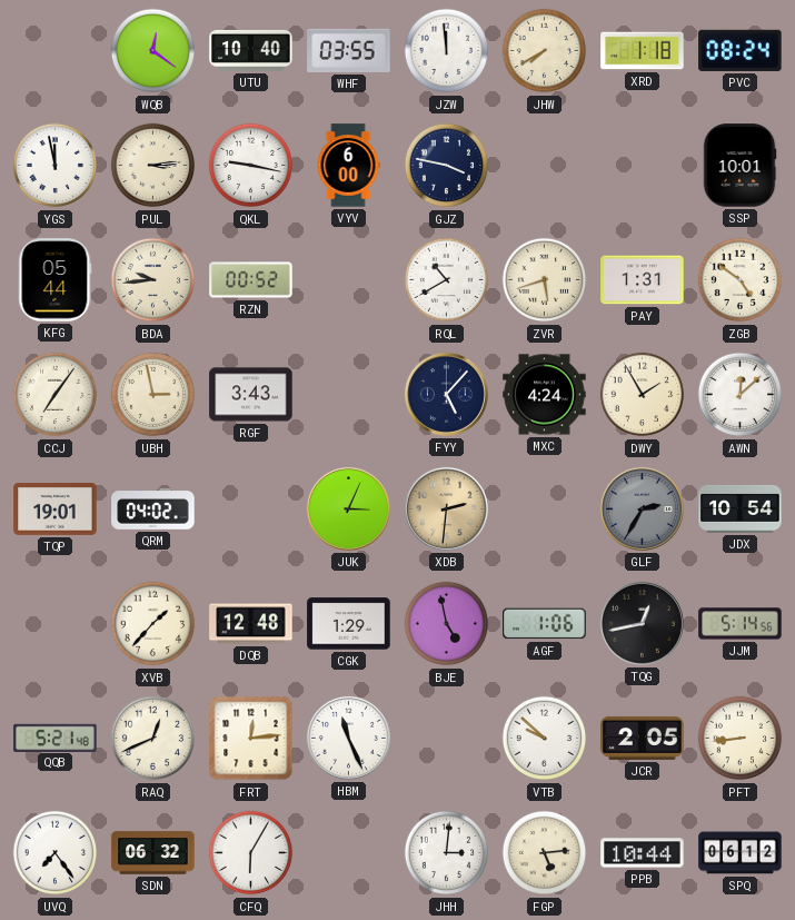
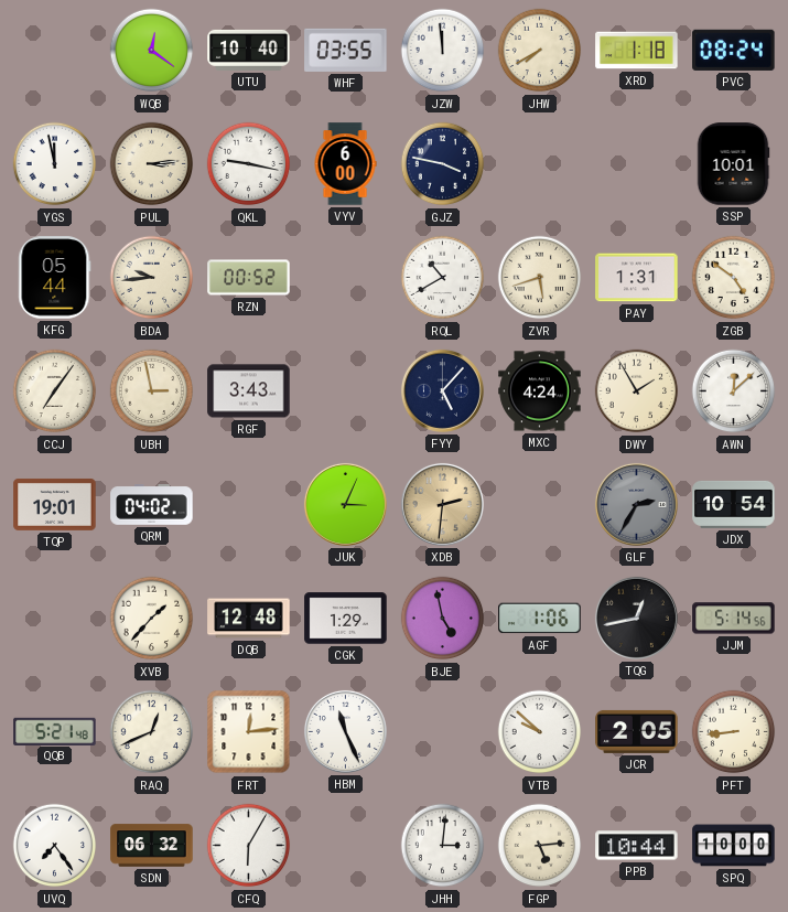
SPQ: 06:12 -> 10:00 (734, 846)
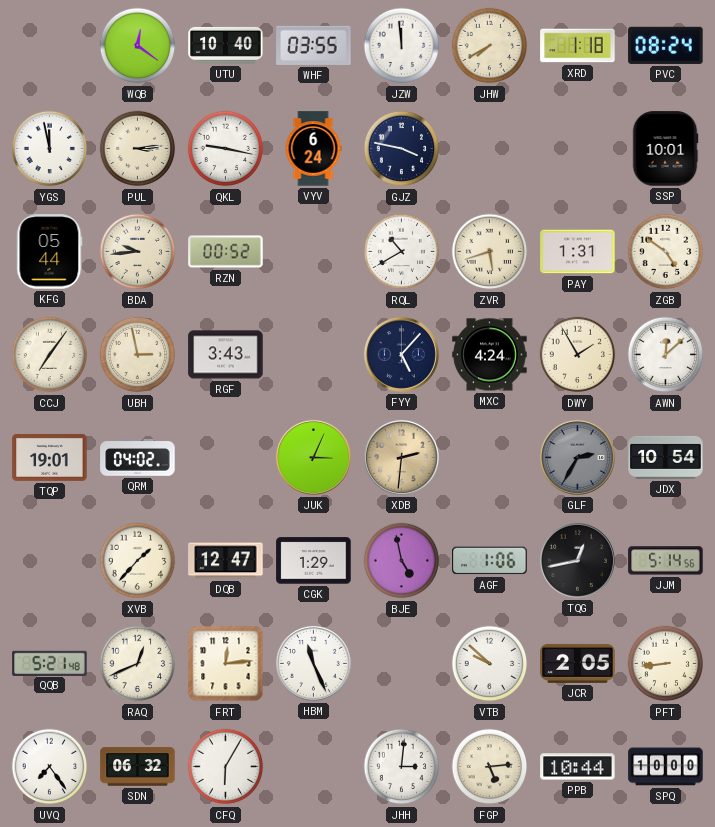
VYV: 6:00 -> 6:24 (313, 149)
DQB: 12:48 -> 12:47 (226, 561)
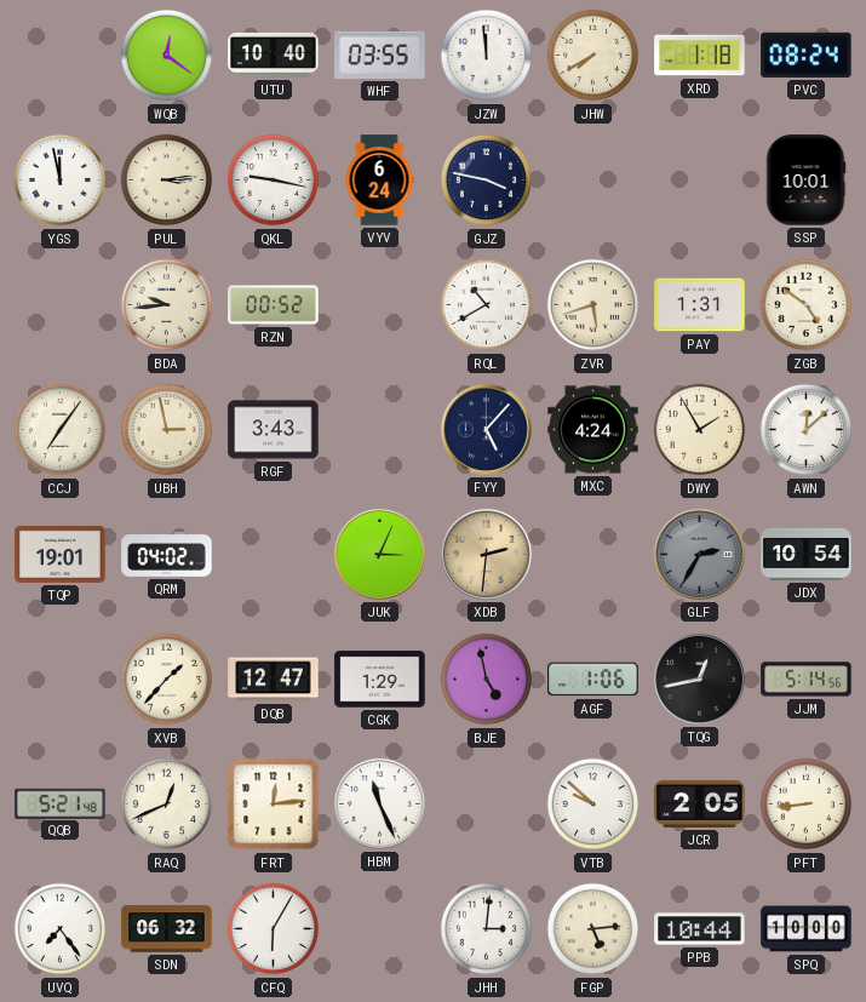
KFG: 05:44 -> none (50, 252)
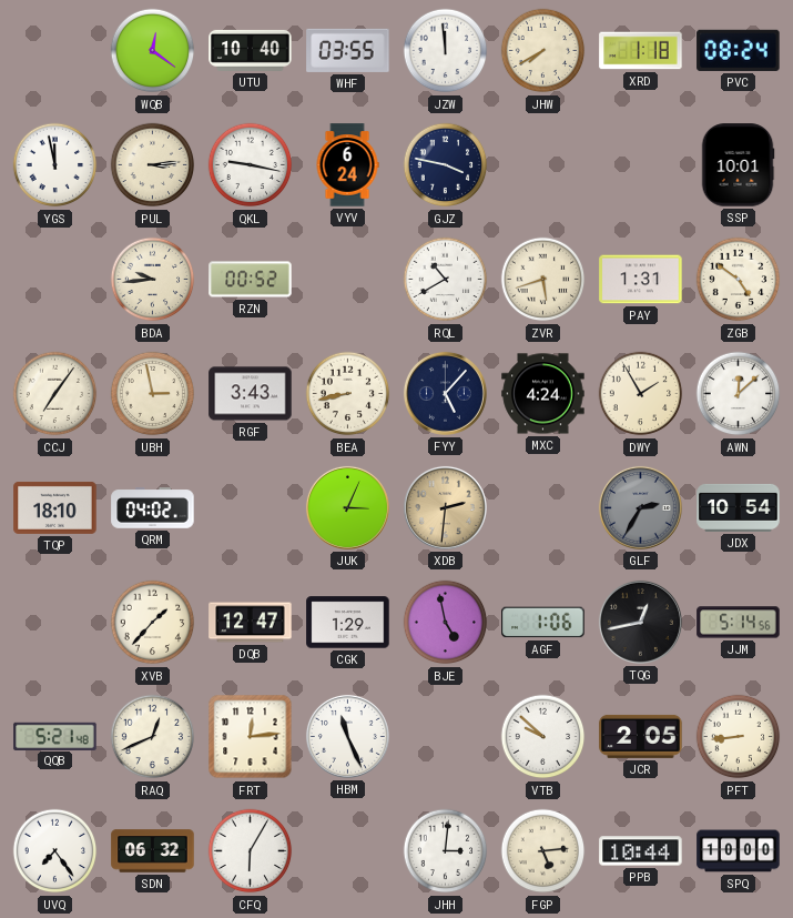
BEA: none -> 8:43 (348, 394)
TQP: 19:01 -> 18:10 (55, 507)
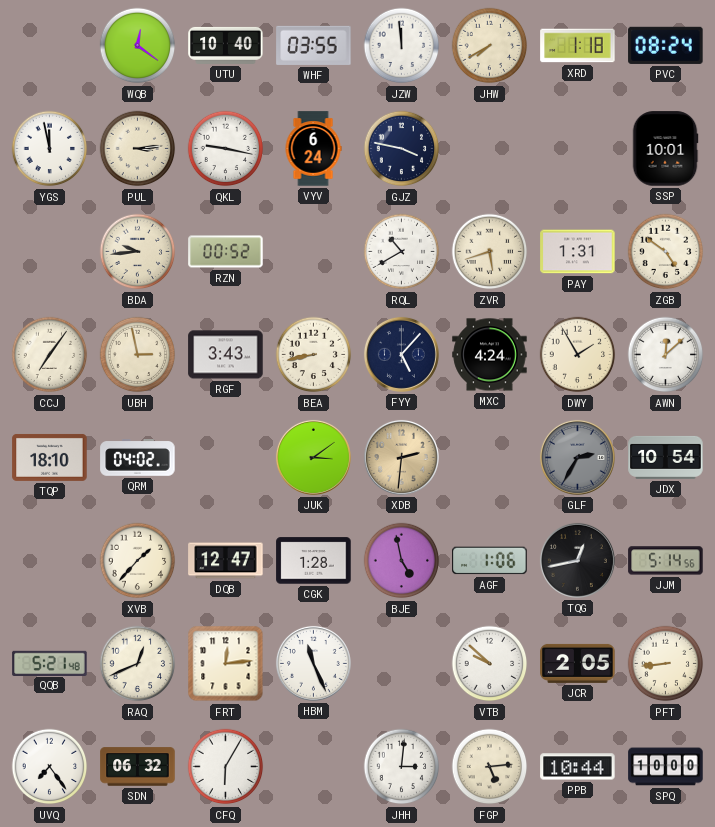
JUK: 3:04 -> 3:09 (313, 457)
CGK: 1:29 -> 1:28 (314, 561)
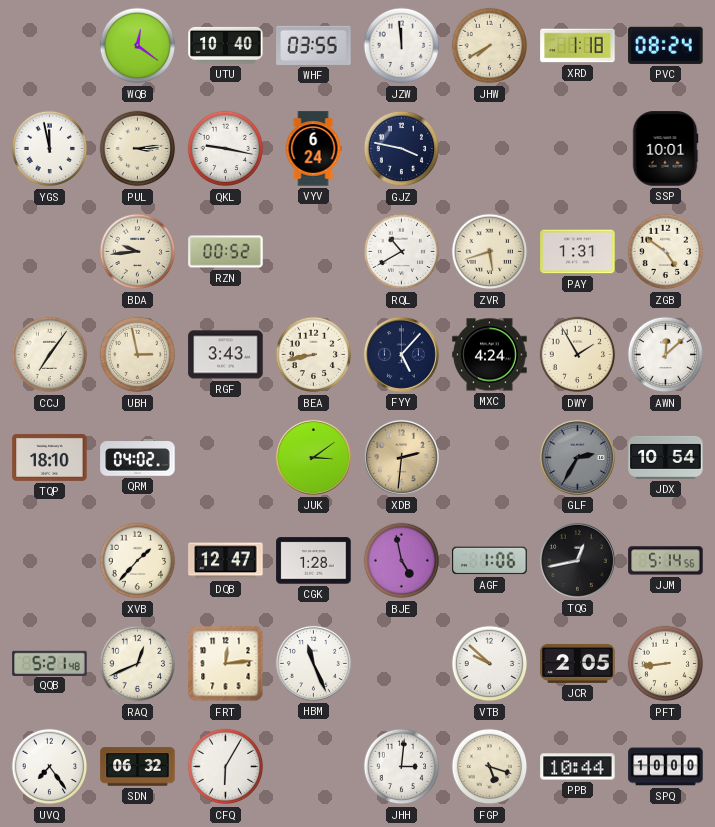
FGP: 5:14 -> 5:18 (490, 767)
